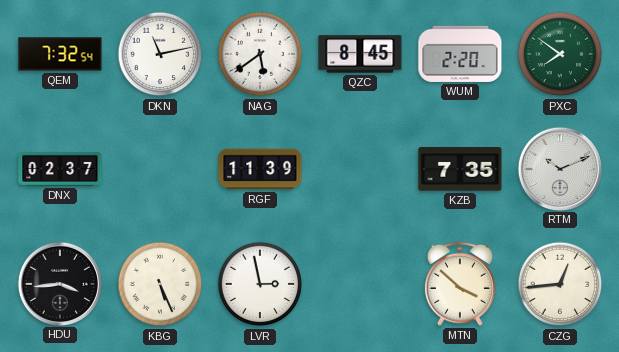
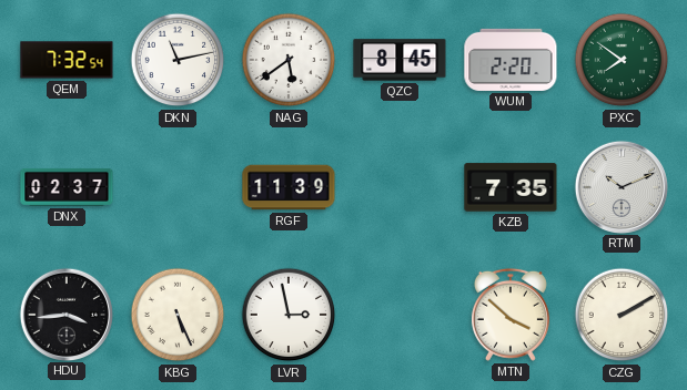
CZG: 12:44 -> 2:10 (622, 315)
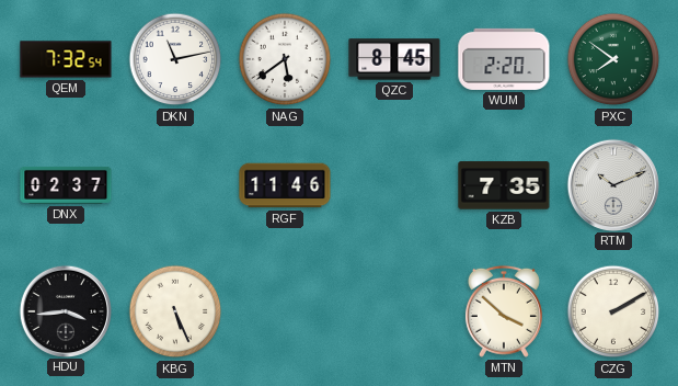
RGF: 11:39 -> 11:46 (285, 185)
LVR: 2:58 -> none (289, 315)
